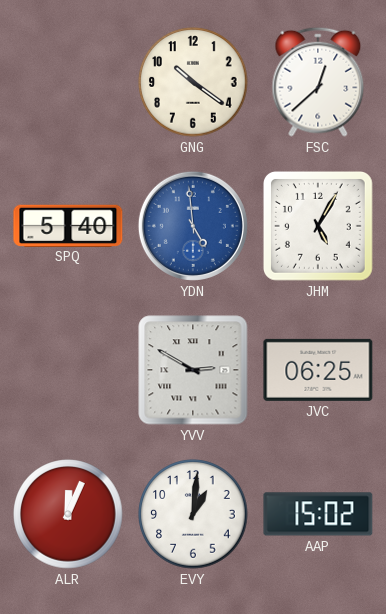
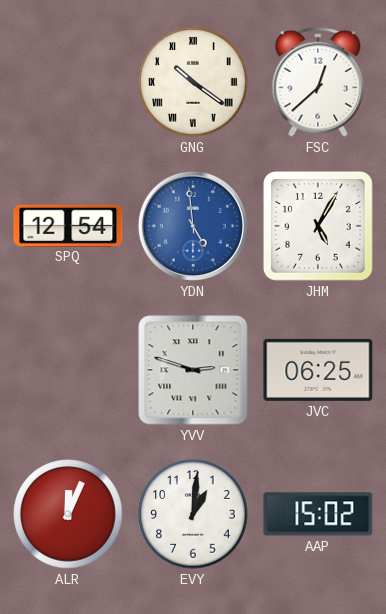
GNG numerals: Arabic -> Roman (193, 82)
SPQ: 5:40 -> 12:54 (68, 225)
YVV: 2:50 -> 2:48 (193, 370)
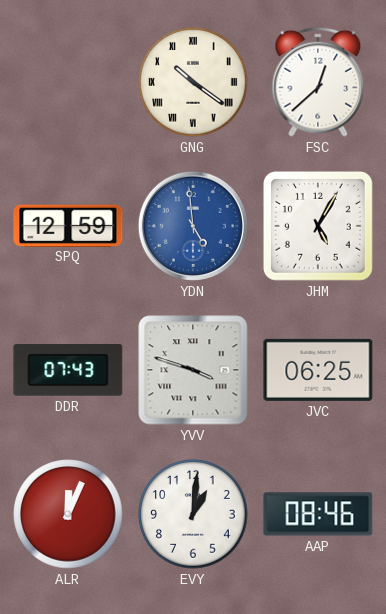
SPQ: 12:54 -> 12:59 (68, 225)
DDR: none -> 07:43 (68, 370)
YVV: 2:48 -> 3:48 (193, 370)
AAP: 15:02 -> 08:46 (318, 514)
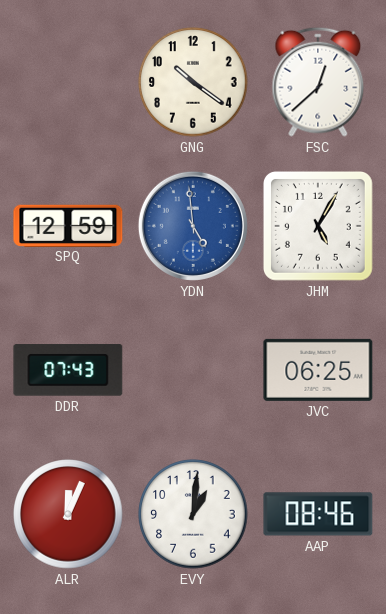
GNG numerals: Roman -> Arabic (193, 82)
YVV: 3:48 -> none (193, 370)
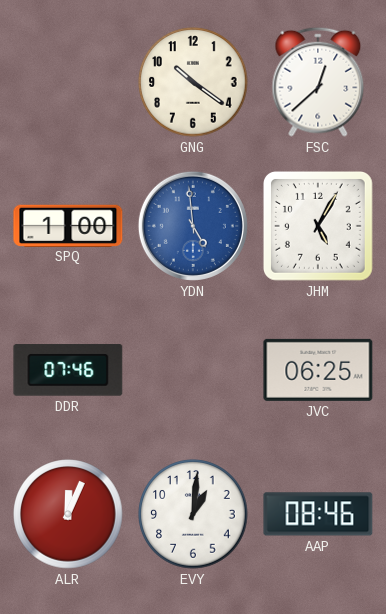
SPQ: 12:59 -> 1:00 (68, 225)
DDR: 07:43 -> 07:46 (68, 370)
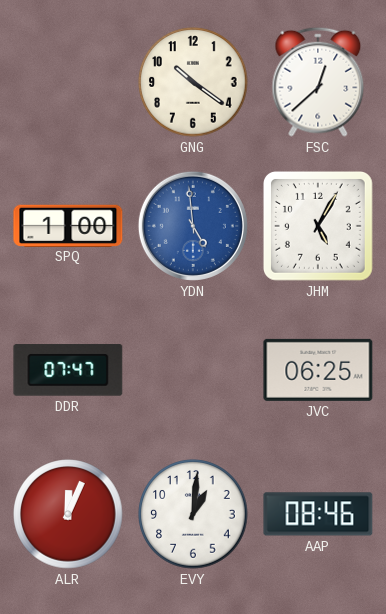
DDR: 07:46 -> 07:47 (68, 370)
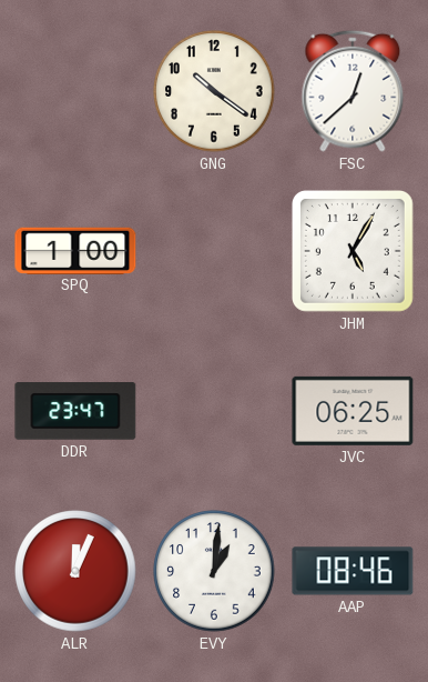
YDN: 4:59 -> none (193, 226)
DDR: 07:47 -> 23:47 (75, 411)
